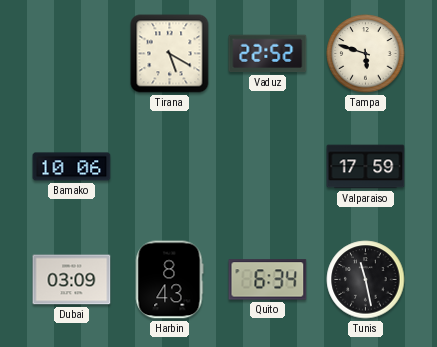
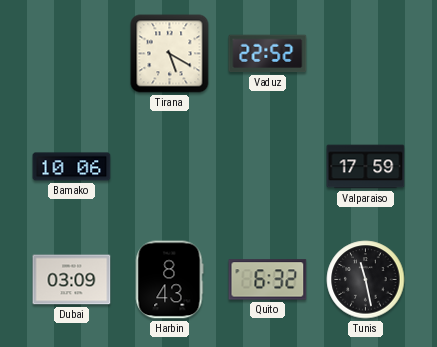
Tampa: 5:48 -> none (366, 54)
Quito: 6:34 -> 6:32 (268, 280)
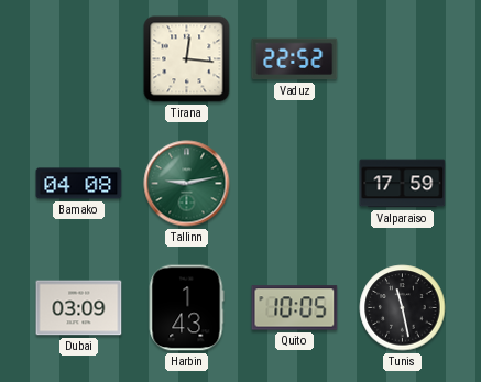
Tirana: 5:20 -> 12:16 (187, 59)
Bamako: 10:06 -> 04:08 (79, 184)
Tallinn: none -> 9:13 (187, 184)
Harbin: 8:43 -> 1:43 (186, 308)
Quito: 6:32 -> 10:05 (295, 308)
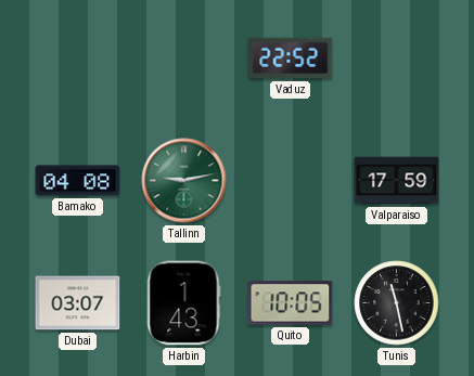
Tirana: 12:16 -> none (187, 59)
Dubai: 03:09 -> 03:07 (78, 303)
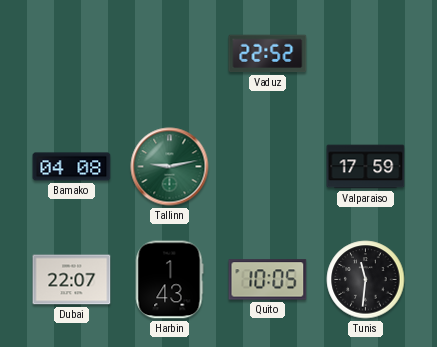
Dubai: 03:07 -> 22:07 (72, 280)
Tunis: 11:28 -> 11:31 (366, 280)
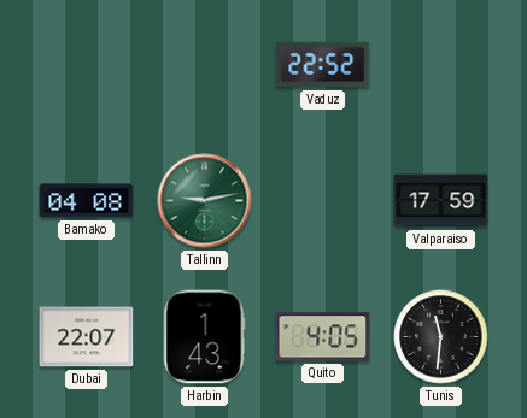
Quito: 10:05 -> 4:05 (323, 337)
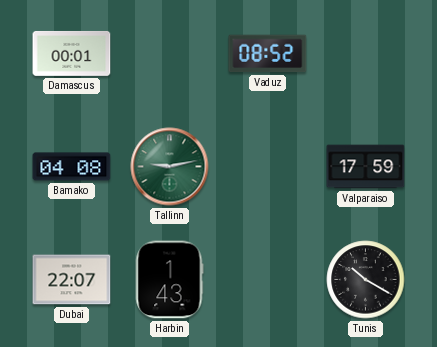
Damascus: none -> 00:01 (72, 53)
Vaduz: 22:52 -> 08:52 (268, 54)
Quito: 4:05 -> none (323, 337)
Tunis: 11:31 -> 10:20 (366, 280)
